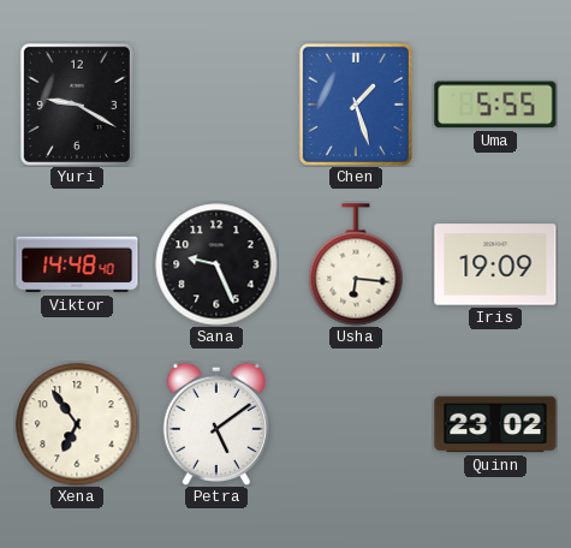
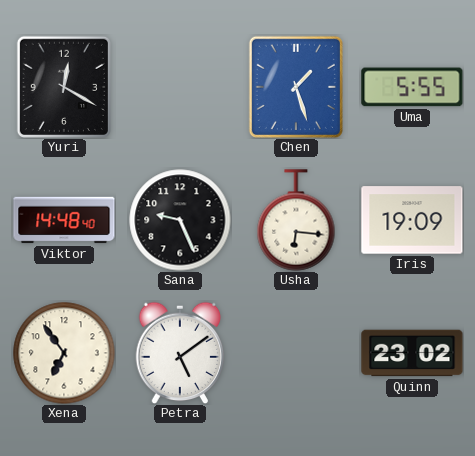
Yuri: 9:20 -> 12:20 (64, 87)
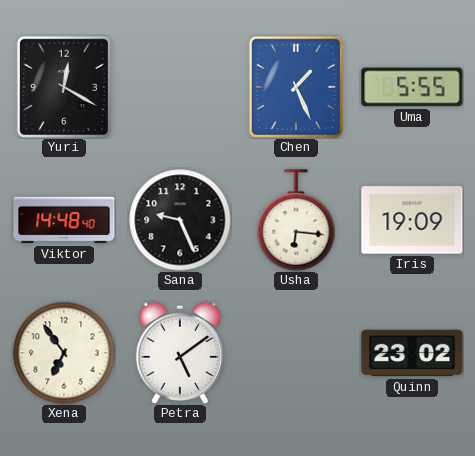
Chen: 1:27 -> 1:26 (296, 87)
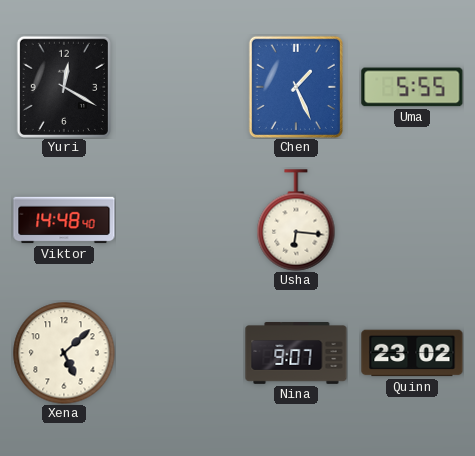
Sana: 9:26 -> none (180, 220)
Iris: 19:09 -> none (412, 220)
Xena: 6:54 -> 5:08 (64, 353)
Petra: 5:09 -> none (180, 353)
Nina: none -> 9:07 (296, 354)
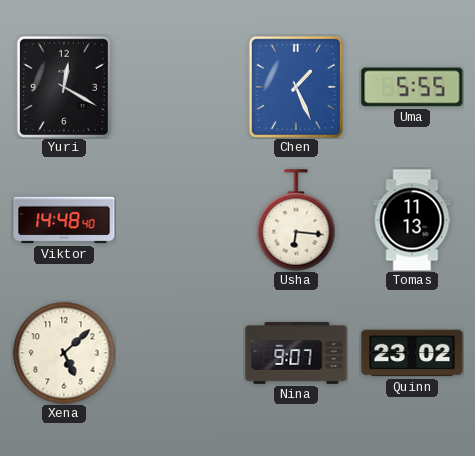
Tomas: none -> 11:13 (412, 220)
